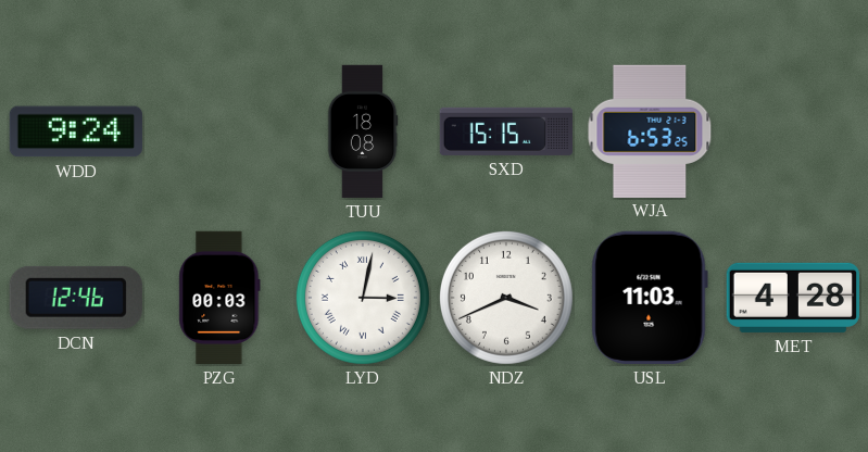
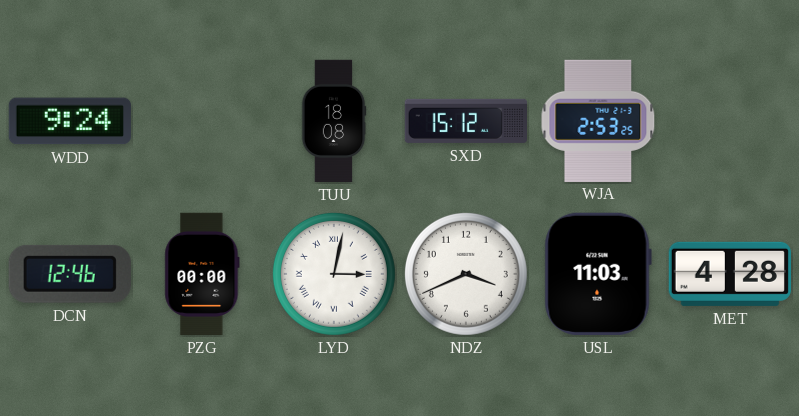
SXD: 15:15 -> 15:12 (465, 121)
WJA: 6:53 -> 2:53 (598, 120)
PZG: 00:03 -> 00:00 (202, 274)
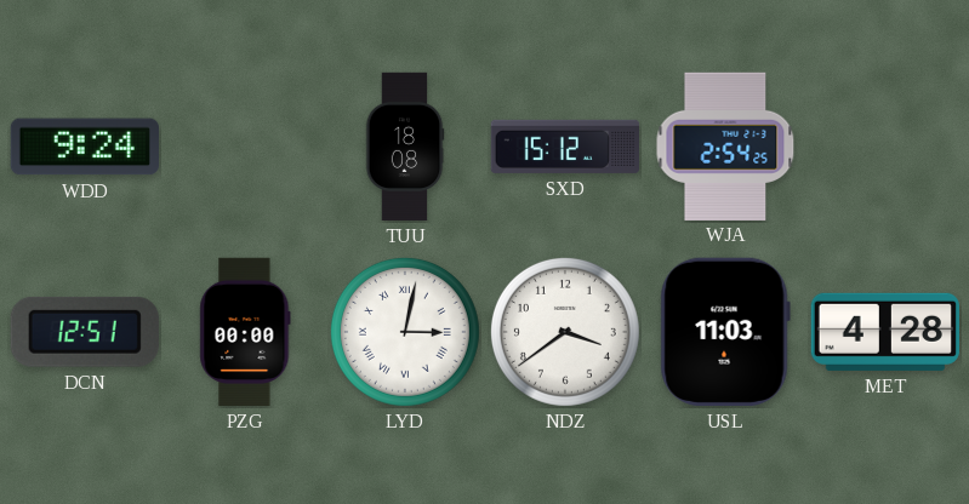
WJA: 2:53 -> 2:54 (725, 145)
DCN: 12:46 -> 12:51 (85, 332)
NDZ: 3:41 -> 3:39 (565, 332)
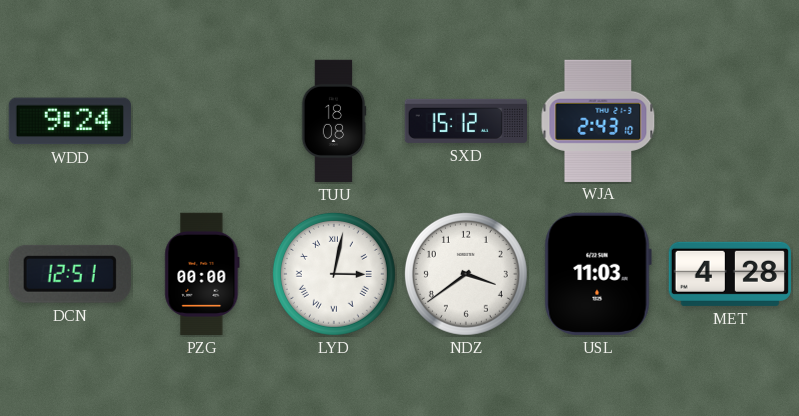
WJA: 2:54 -> 2:43 (598, 120)
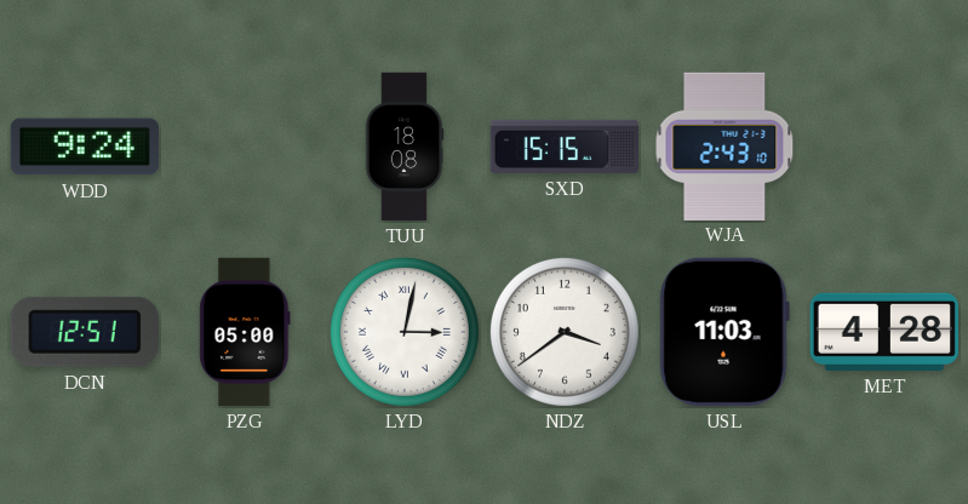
SXD: 15:12 -> 15:15 (563, 147)
PZG: 00:00 -> 05:00 (245, 332)
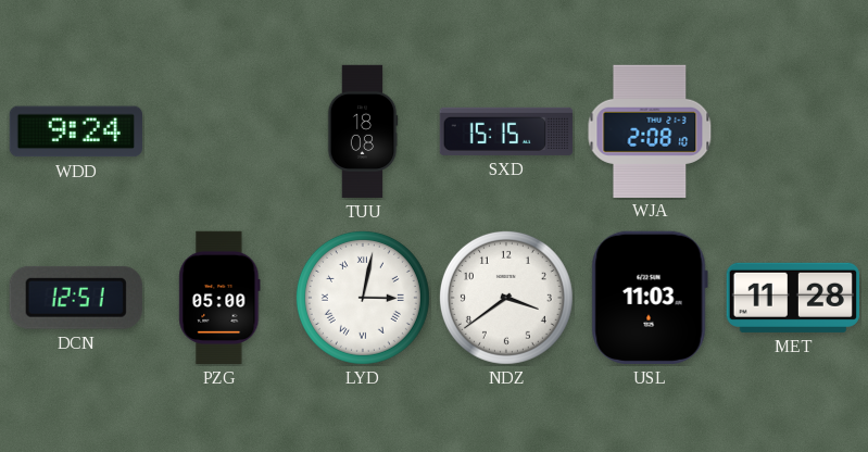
WJA: 2:43 -> 2:08 (650, 130)
MET: 4:28 -> 11:28 (792, 298)
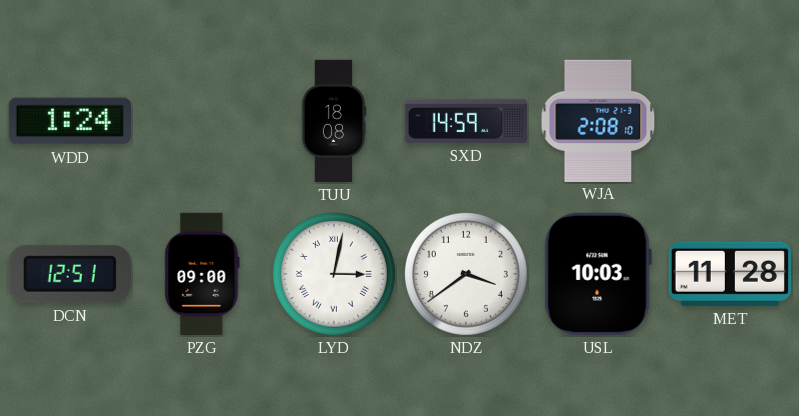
WDD: 9:24 -> 1:24 (70, 121)
SXD: 15:15 -> 14:59 (465, 121)
PZG: 05:00 -> 09:00 (202, 274)
USL: 11:03 -> 10:03 (598, 274)
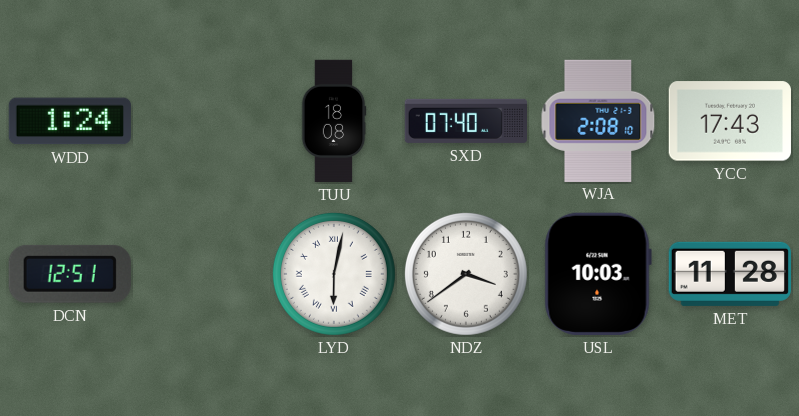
SXD: 14:59 -> 07:40 (465, 121)
YCC: none -> 17:43 (730, 121)
PZG: 09:00 -> none (202, 274)
LYD: 3:02 -> 6:02 (334, 274)
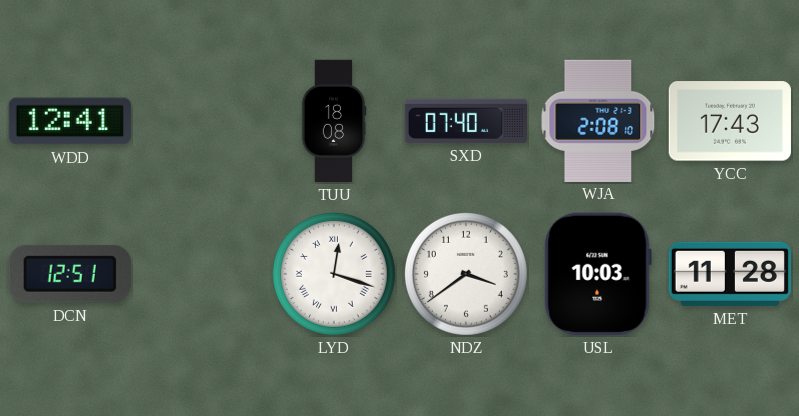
WDD: 1:24 -> 12:41 (70, 121)
LYD: 6:02 -> 12:18 (334, 274)
